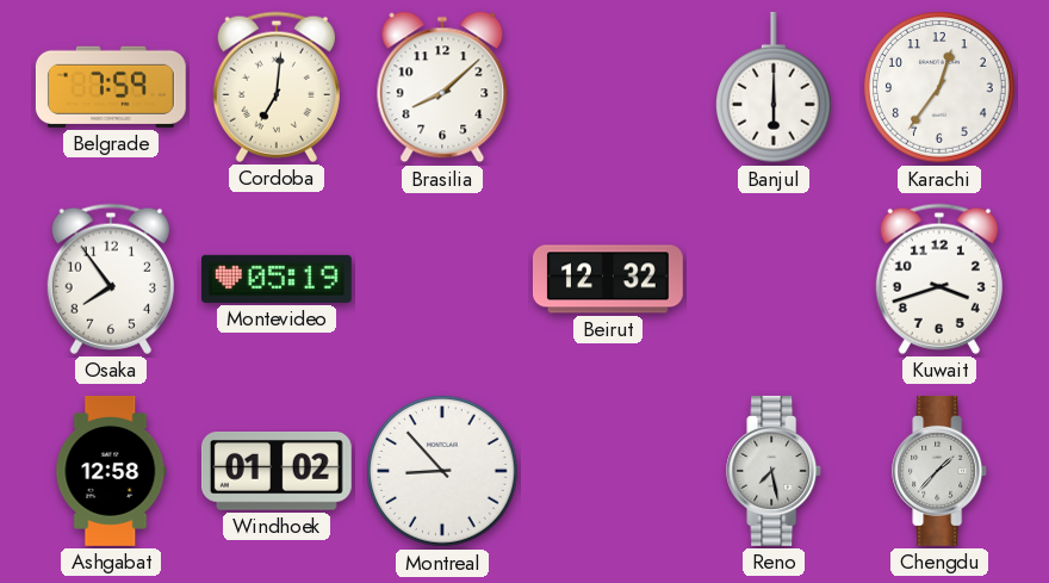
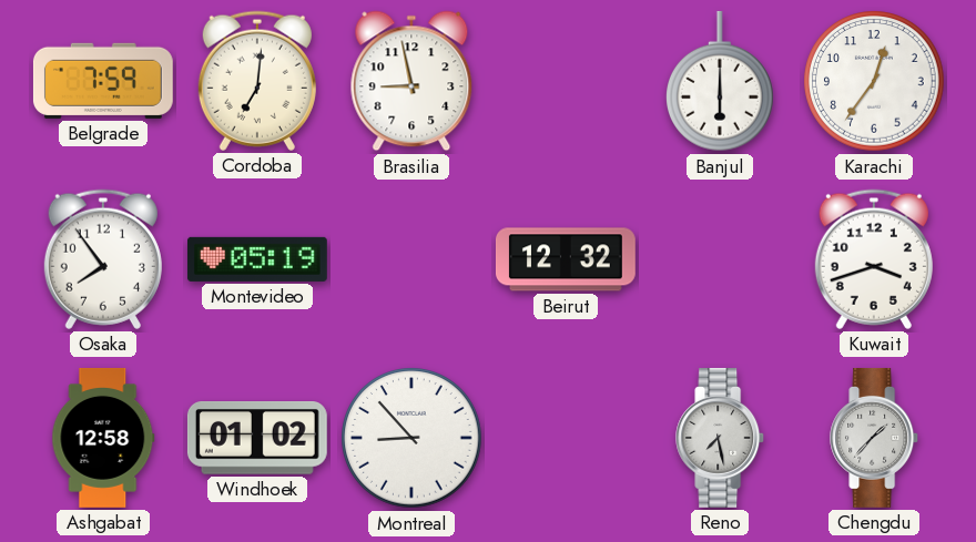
Brasilia: 8:08 -> 8:58 (411, 81)
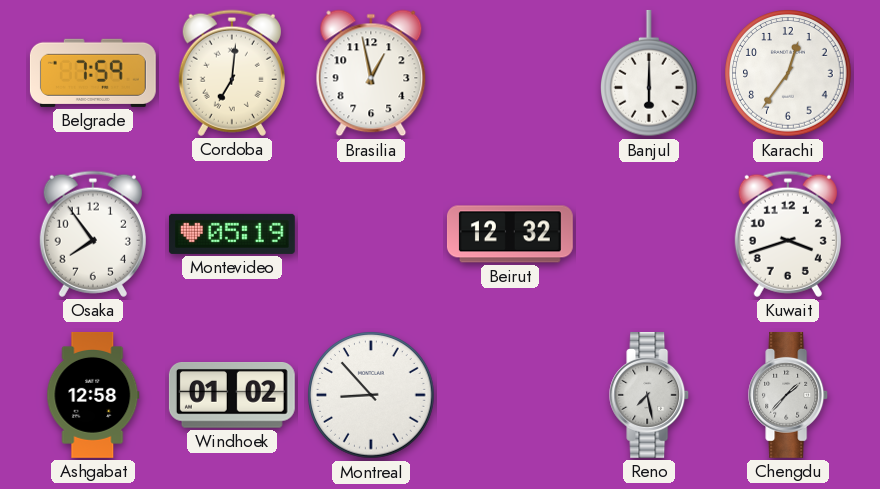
Brasilia: 8:58 -> 12:58 (371, 73)
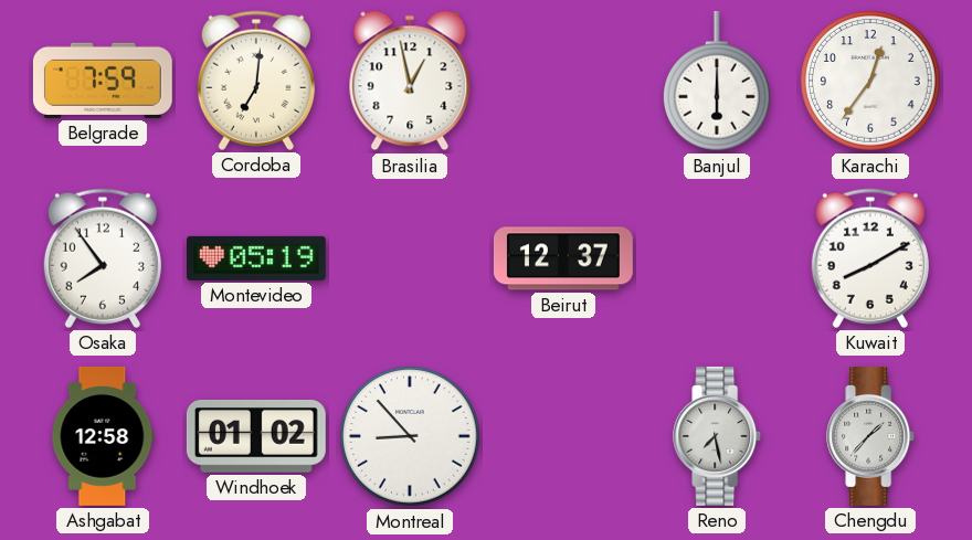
Beirut: 12:32 -> 12:37 (563, 258)
Kuwait: 3:42 -> 8:10 (870, 258)
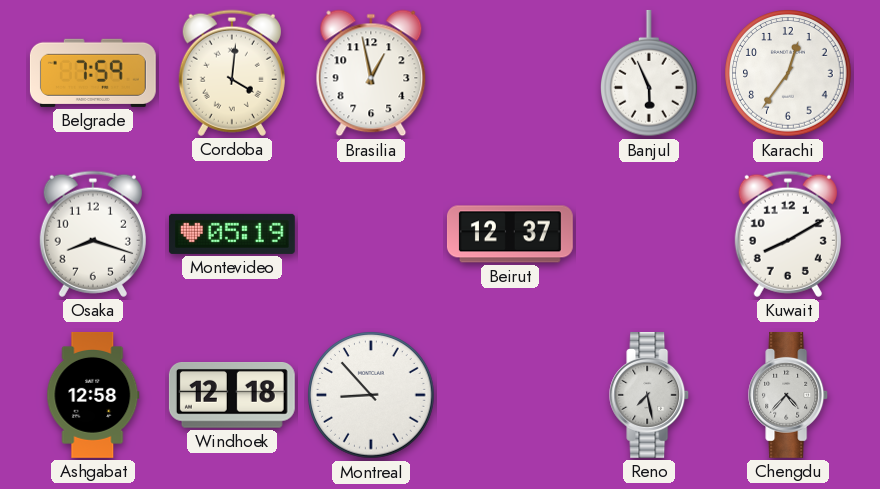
Cordoba: 7:01 -> 4:01 (232, 73)
Banjul: 6:00 -> 5:56 (650, 73)
Osaka: 7:54 -> 8:18 (93, 234)
Windhoek: 01:02 -> 12:18 (232, 396)
Chengdu: 1:37 -> 4:37 (789, 395)
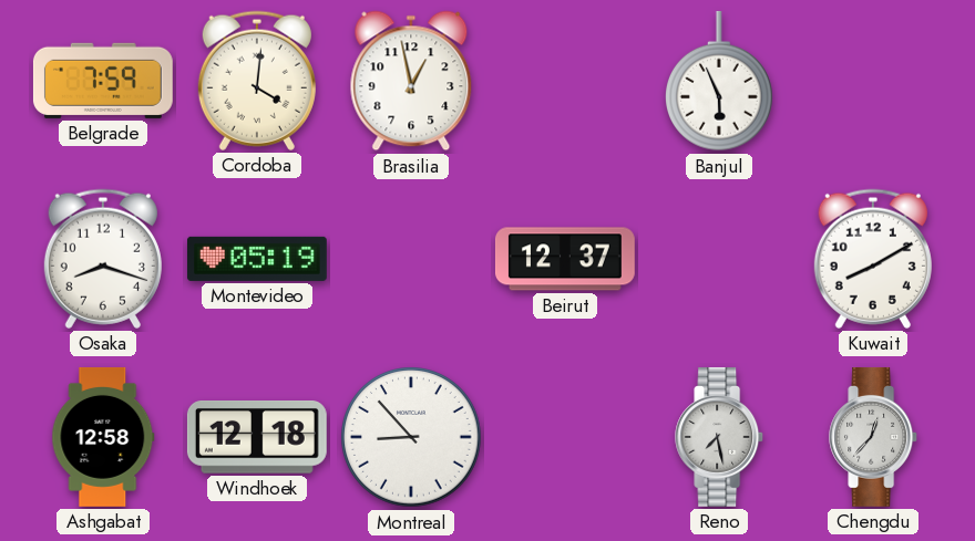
Karachi: 12:36 -> none (788, 73)
Chengdu: 4:37 -> 12:37 (874, 437)
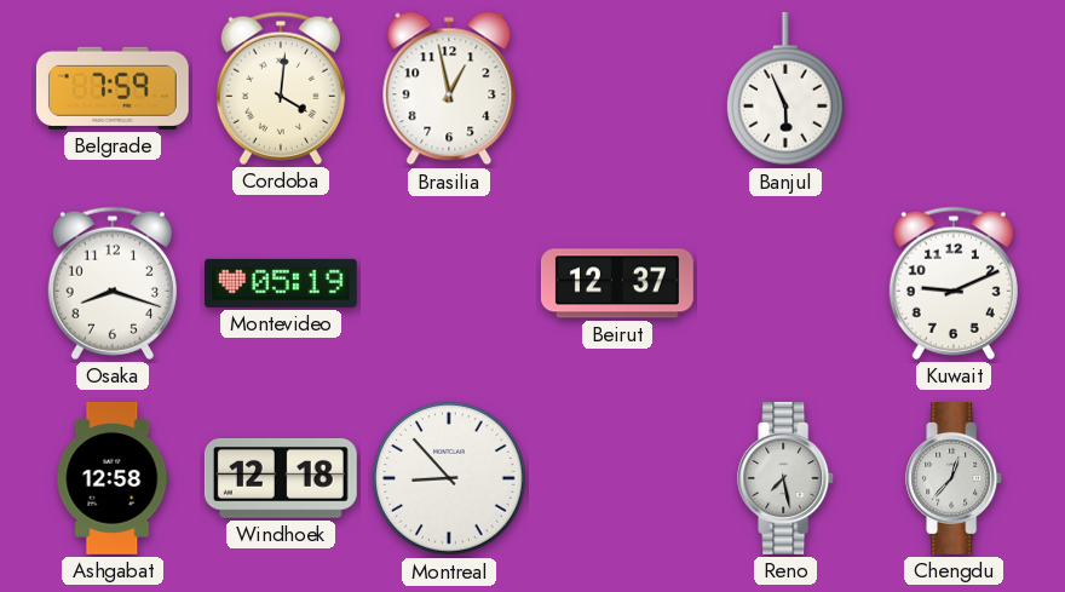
Kuwait: 8:10 -> 9:11 (954, 283)
